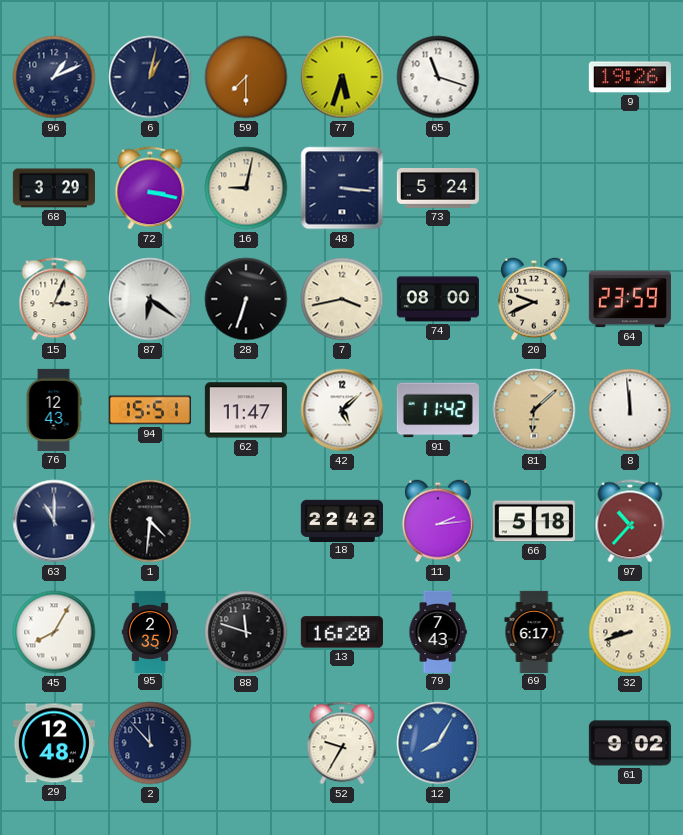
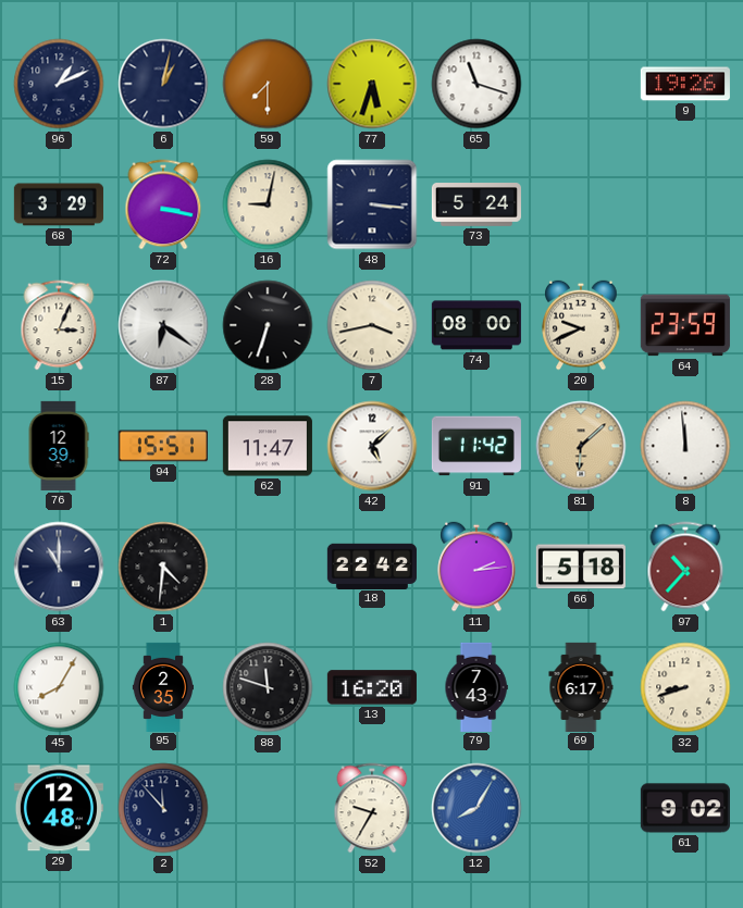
76: 12:43 -> 12:39 (59, 446)
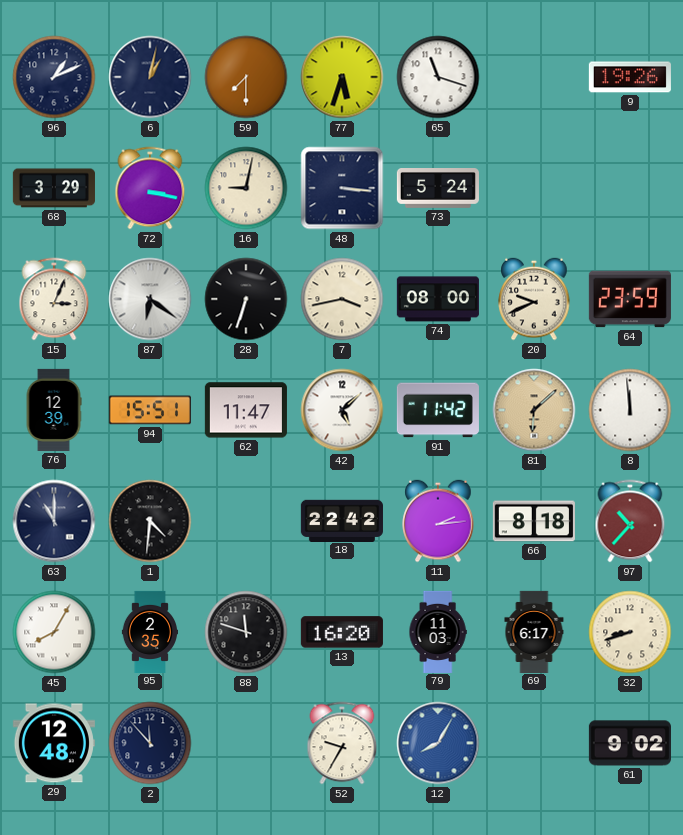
66: 5:18 -> 8:18 (534, 521)
79: 7:43 -> 11:03 (438, 631)
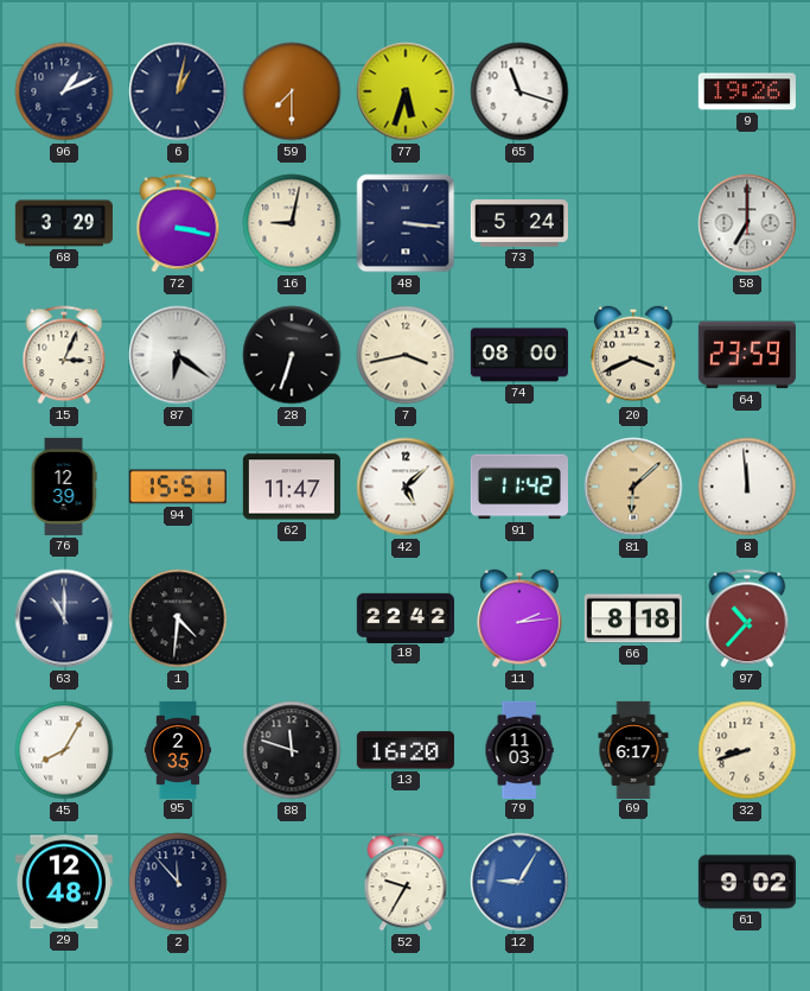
58: none -> 7:00 (747, 223)
20: 9:41 -> 3:41 (633, 355)
12: 8:05 -> 9:05 (519, 882)
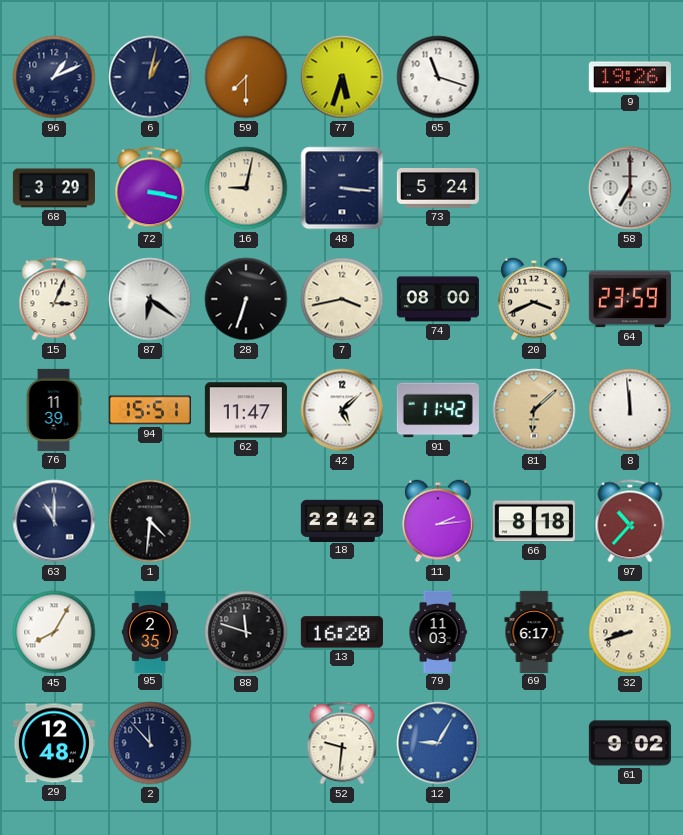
76: 12:39 -> 11:39 (54, 410)
52: 9:35 -> 9:31 (342, 743)
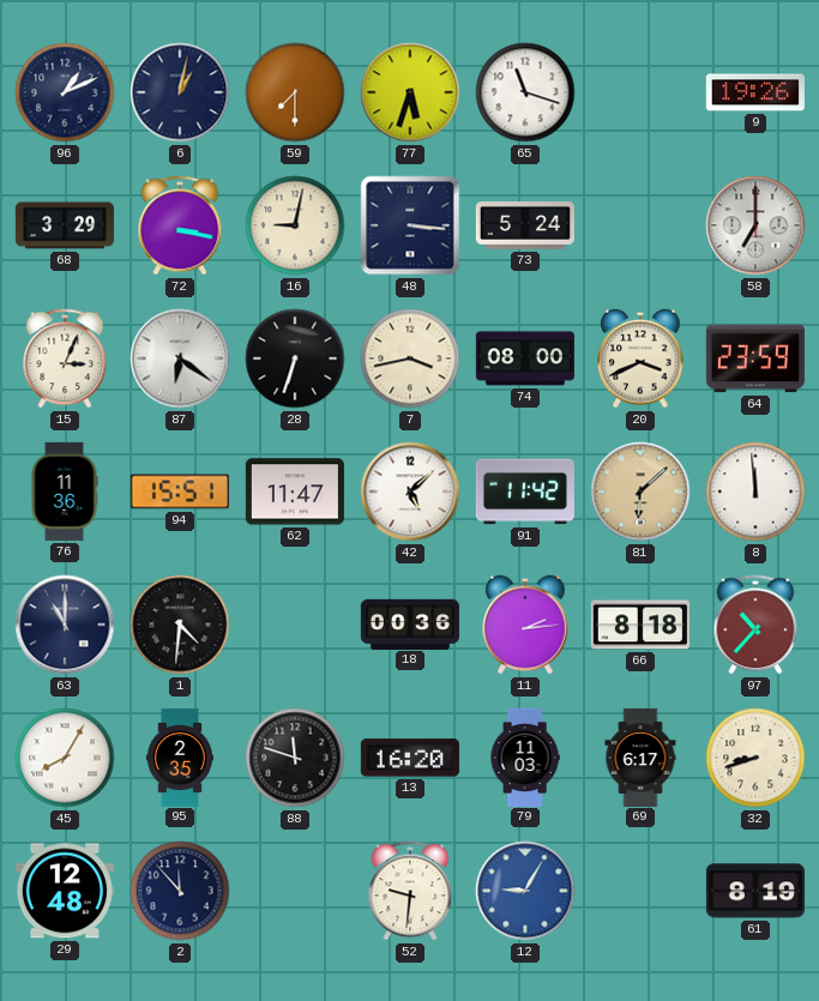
76: 11:39 -> 11:36 (65, 492)
18: 22:42 -> 00:36 (410, 623)
61: 9:02 -> 8:19 (755, 891)
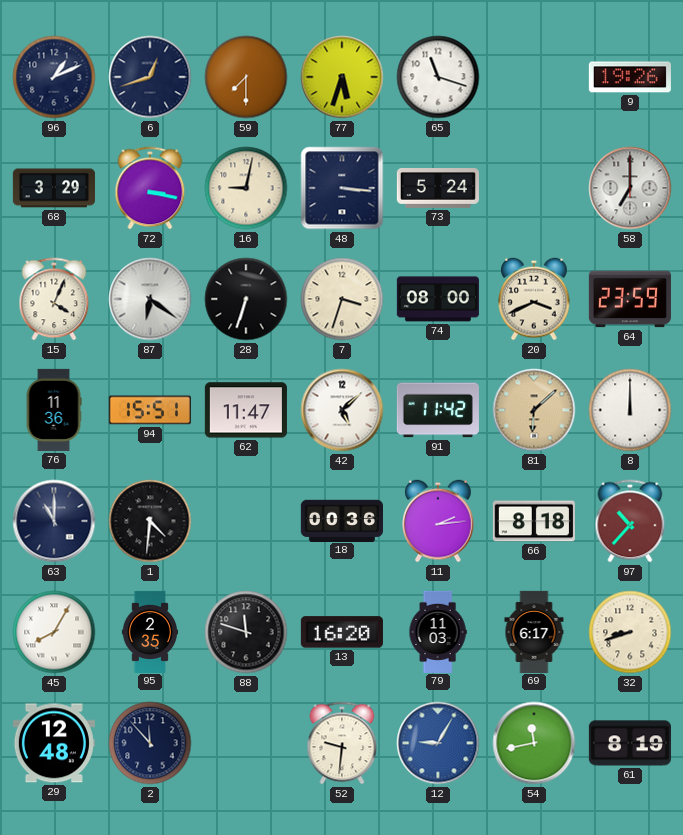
6: 1:02 -> 12:42 (150, 77)
15: 3:04 -> 4:04 (54, 299)
7: 3:43 -> 3:33 (342, 299)
8: 11:59 -> 12:00 (630, 410)
54: none -> 11:43 (534, 743)
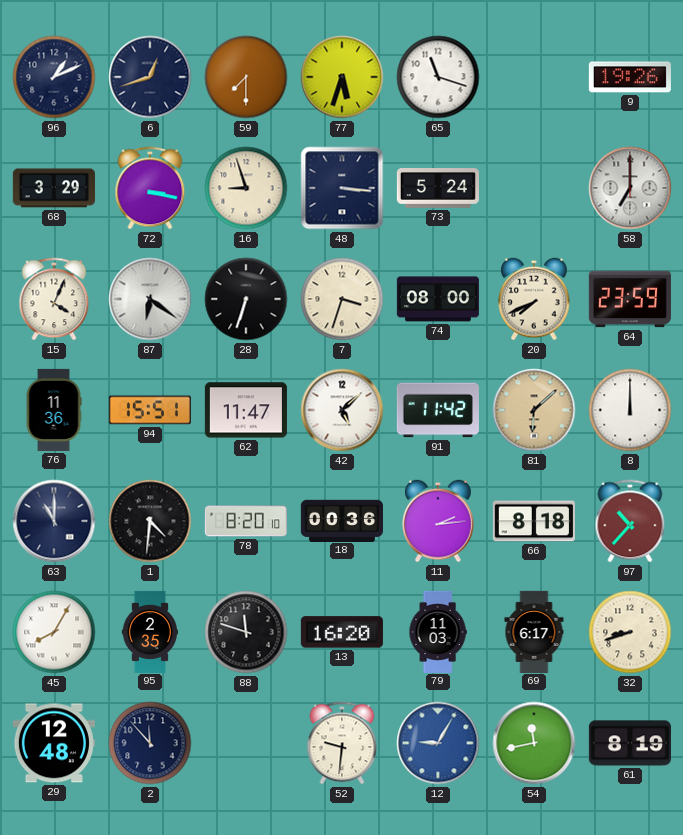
16: 9:02 -> 8:57 (246, 188)
20: 3:41 -> 7:41 (534, 299)
78: none -> 8:20 (246, 521)
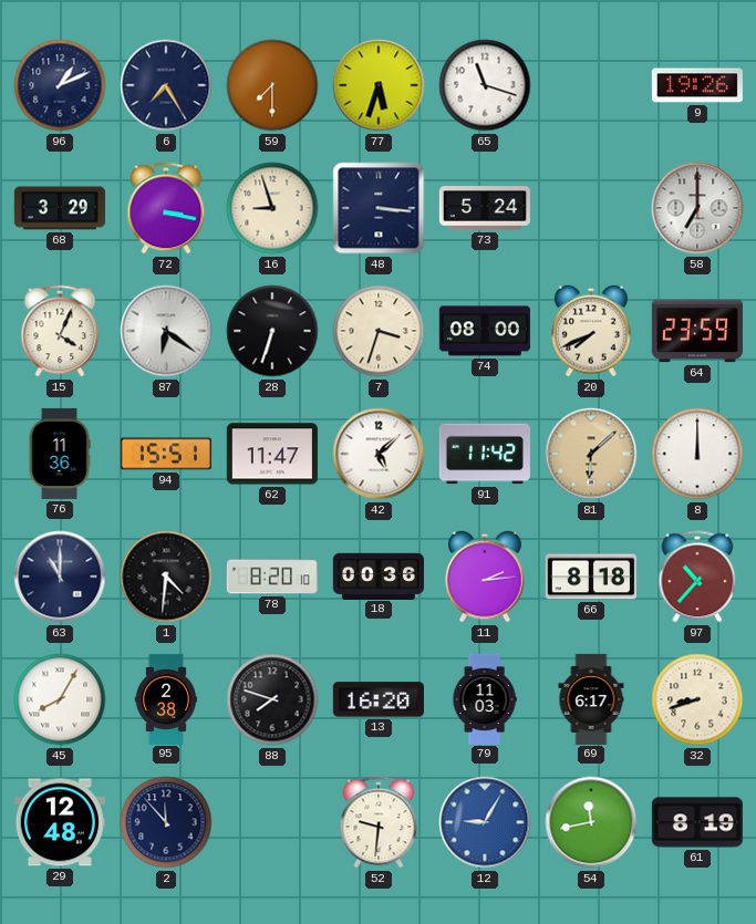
6: 12:42 -> 7:25 (166, 85)
95: 2:35 -> 2:38 (165, 698)
88: 11:48 -> 7:48 (272, 699)
